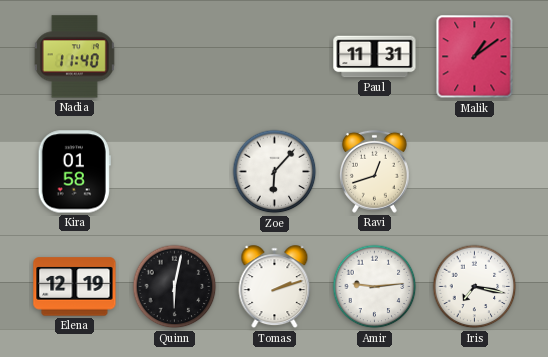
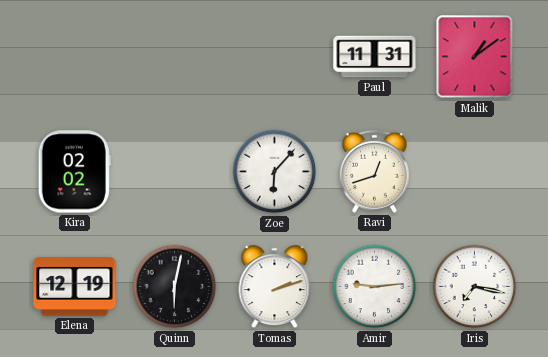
Nadia: 11:40 -> none (74, 57)
Kira: 01:58 -> 02:02 (74, 172)
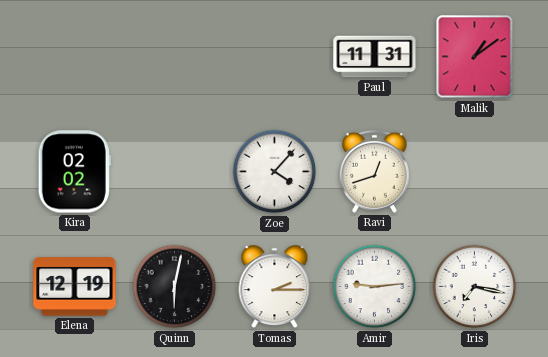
Zoe: 6:07 -> 4:07 (275, 172)
Tomas: 2:12 -> 2:15 (275, 287)
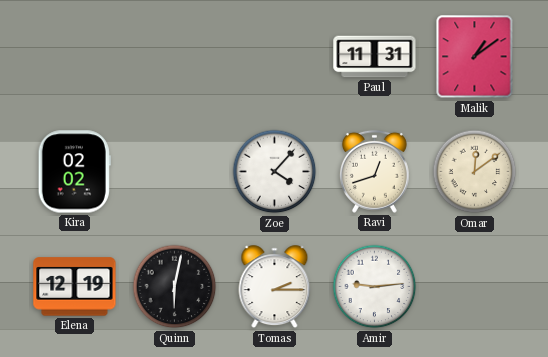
Omar: none -> 12:09 (475, 172)
Iris: 7:17 -> none (475, 287)
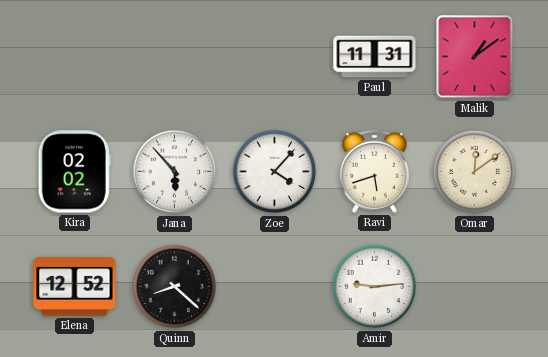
Jana: none -> 5:53 (175, 172)
Ravi: 12:42 -> 5:42 (374, 171)
Elena: 12:19 -> 12:52 (75, 287)
Quinn: 6:02 -> 8:22 (175, 287)
Tomas: 2:15 -> none (275, 287)
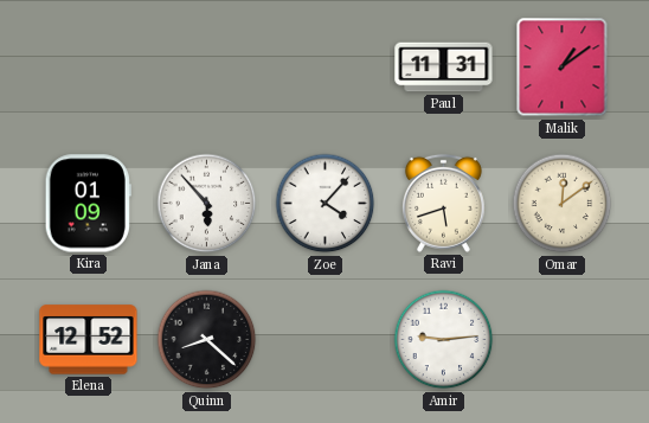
Kira: 02:02 -> 01:09 (88, 204)
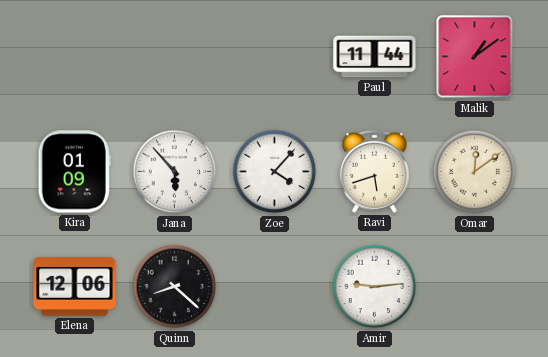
Paul: 11:31 -> 11:44 (375, 57)
Elena: 12:52 -> 12:06 (75, 287)
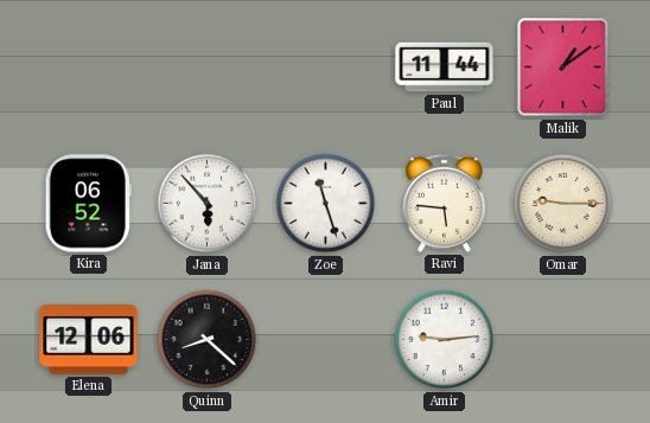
Kira: 01:09 -> 06:52 (88, 204)
Zoe: 4:07 -> 11:27 (326, 204)
Ravi: 5:42 -> 5:46 (444, 203)
Omar: 12:09 -> 9:15 (563, 204)
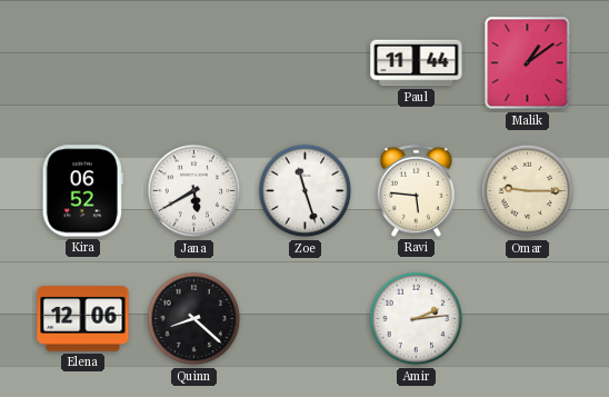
Jana: 5:53 -> 5:40 (194, 191)
Amir: 9:14 -> 2:14 (417, 319)
